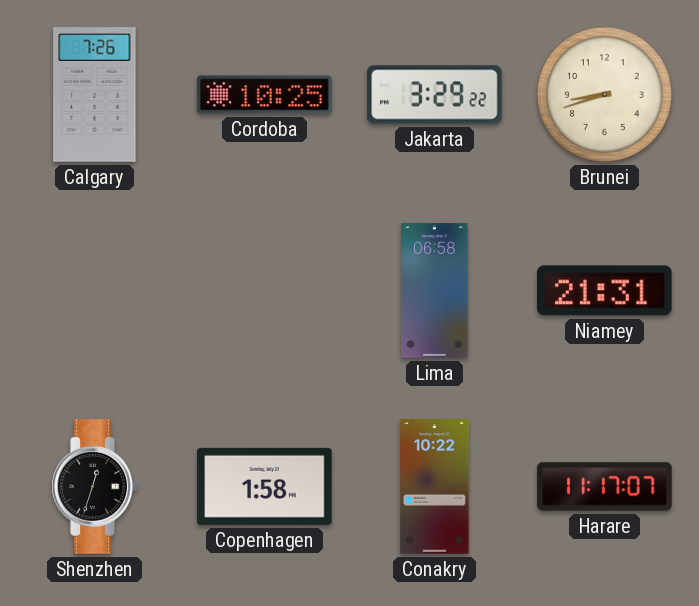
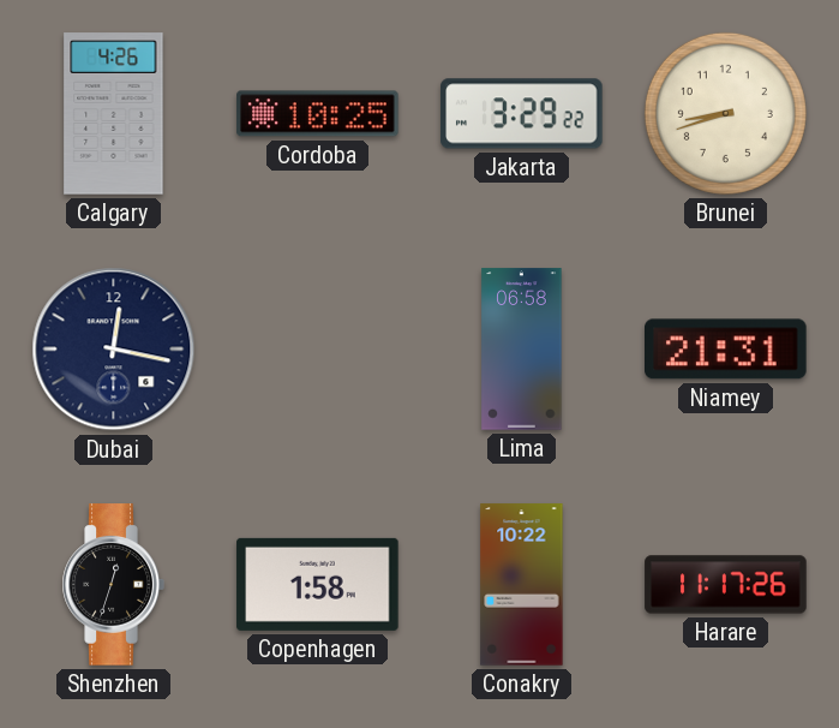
Calgary: 7:26 -> 4:26 (114, 114)
Dubai: none -> 12:17 (114, 350)
Harare: 11:17:07 -> 11:17:26 (726, 585)
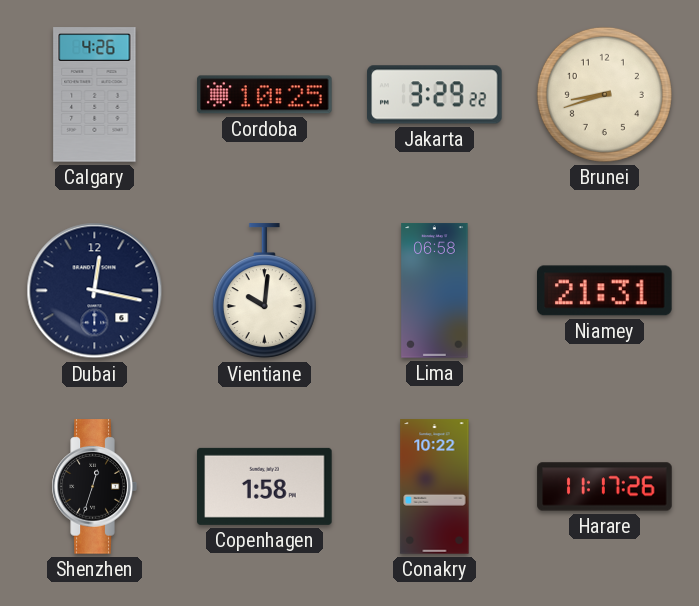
Vientiane: none -> 10:01 (264, 291)
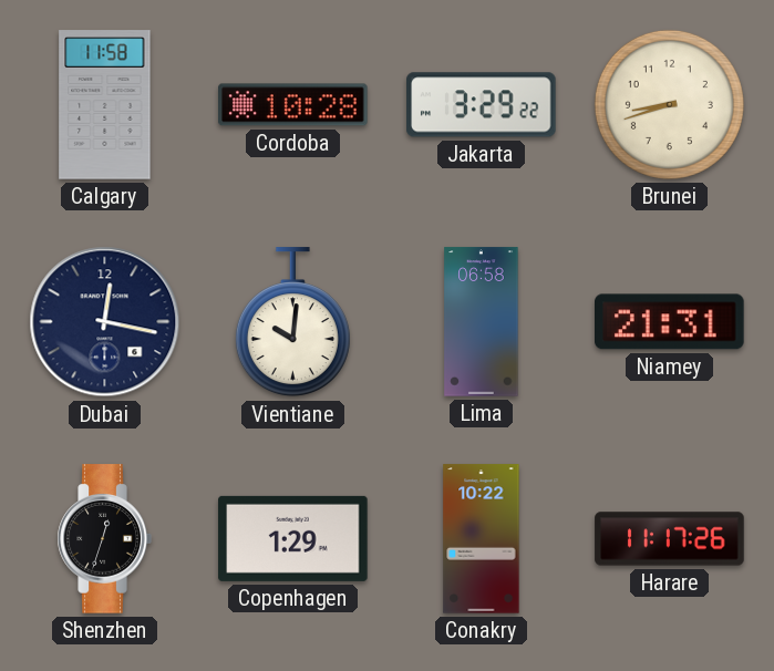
Calgary: 4:26 -> 11:58 (105, 105)
Cordoba: 10:25 -> 10:28 (293, 105)
Copenhagen: 1:58 -> 1:29 (293, 538)
